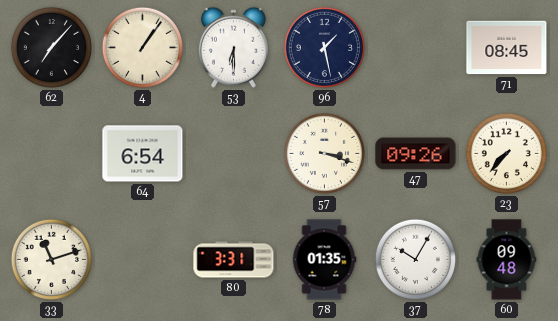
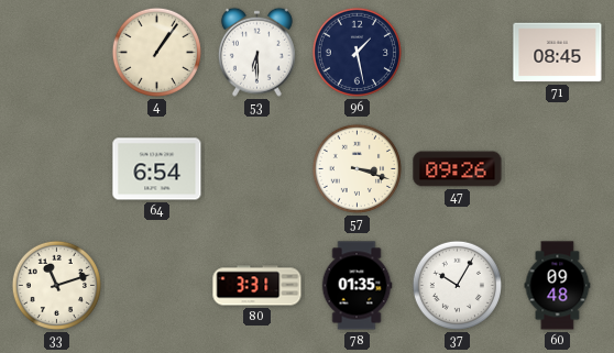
62: 7:07 -> none (51, 47)
23: 7:37 -> none (506, 153)
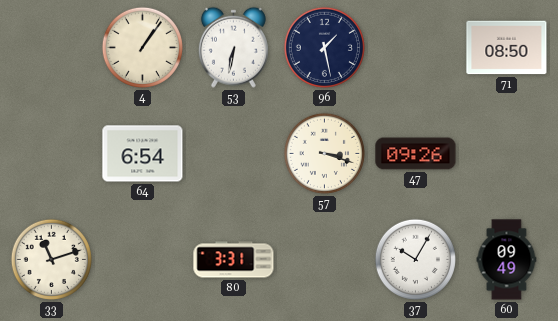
53: 6:30 -> 6:32 (233, 47)
71: 08:45 -> 08:50 (507, 48)
78: 01:35 -> none (357, 286)
60: 09:48 -> 09:49 (507, 260)
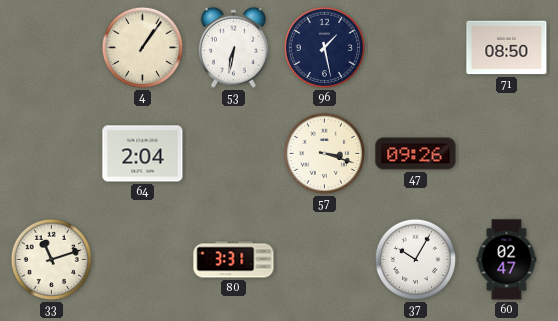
64: 6:54 -> 2:04 (143, 154)
60: 09:49 -> 02:47 (507, 260)
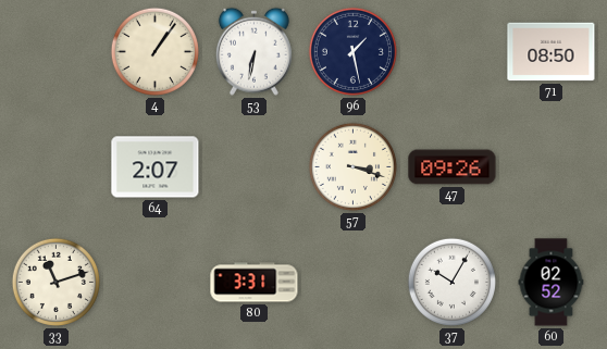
64: 2:04 -> 2:07 (156, 167)
60: 02:47 -> 02:52 (552, 283)
